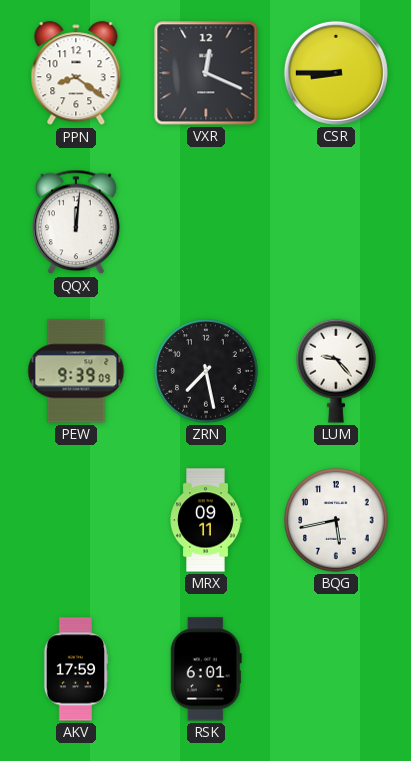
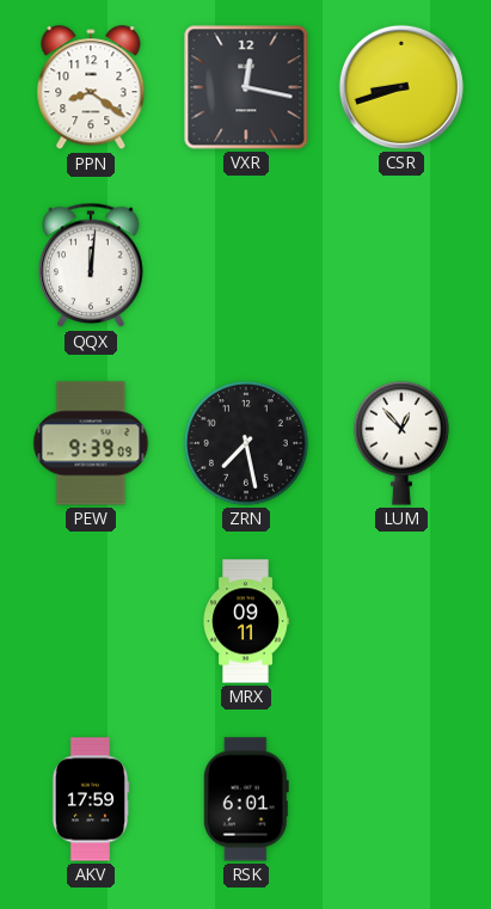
VXR: 12:19 -> 12:17 (246, 87)
CSR: 8:45 -> 8:42 (401, 87)
LUM: 9:23 -> 12:53 (403, 443)
BQG: 5:43 -> none (336, 520)
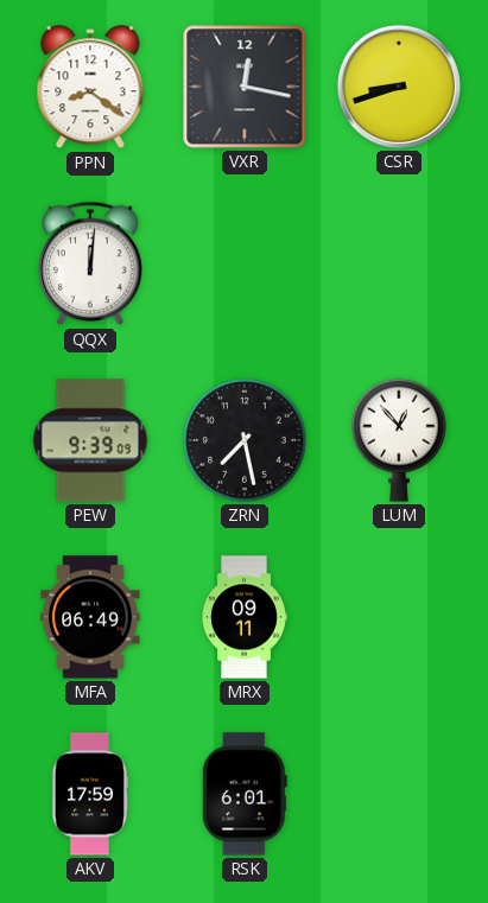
MFA: none -> 06:49 (90, 617)
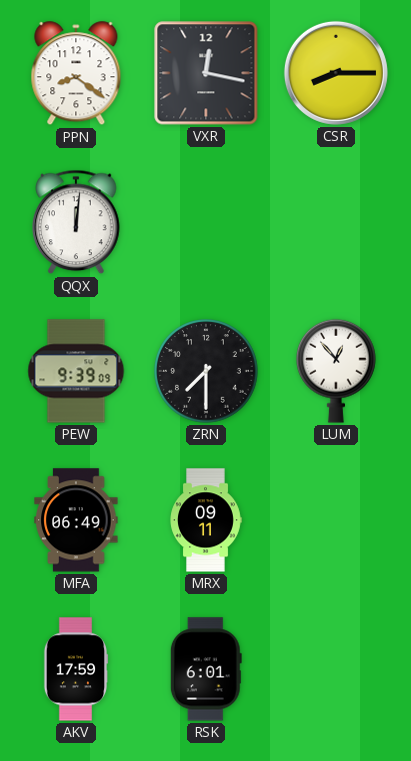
CSR: 8:42 -> 8:15 (336, 73)
ZRN: 7:28 -> 7:30 (206, 371)
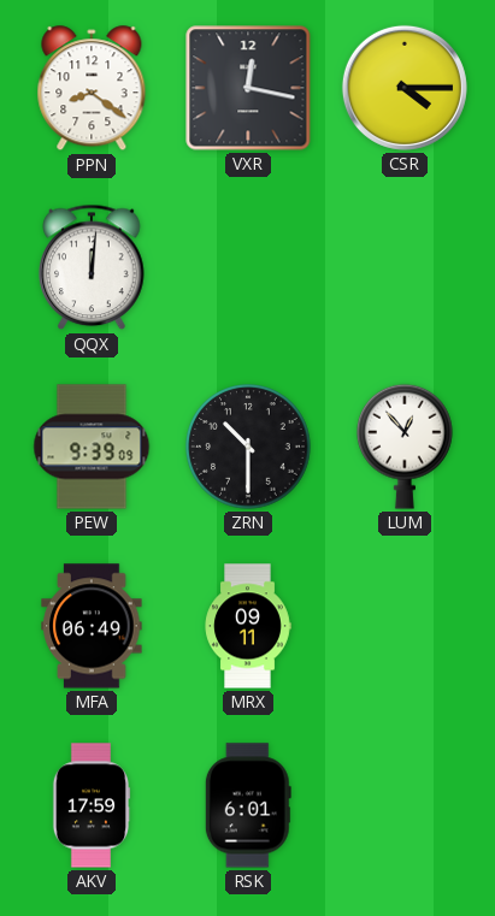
CSR: 8:15 -> 4:15 (405, 88)
ZRN: 7:30 -> 10:30 (248, 447)
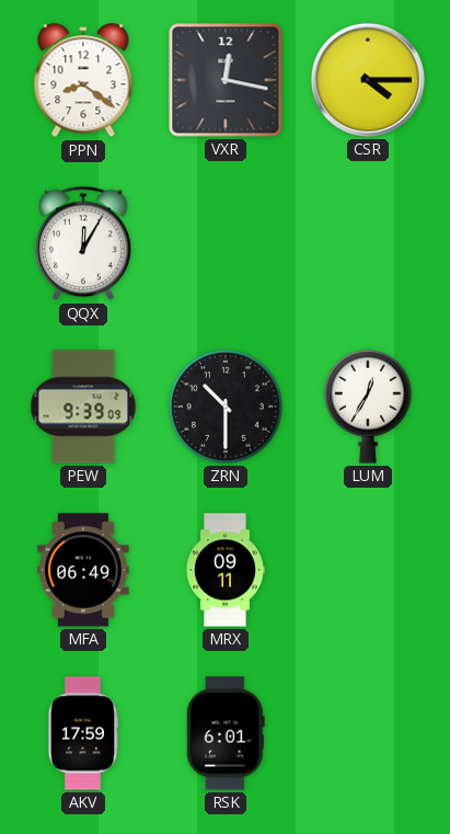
QQX: 12:01 -> 12:05 (83, 243)
LUM: 12:53 -> 12:35 (369, 407)
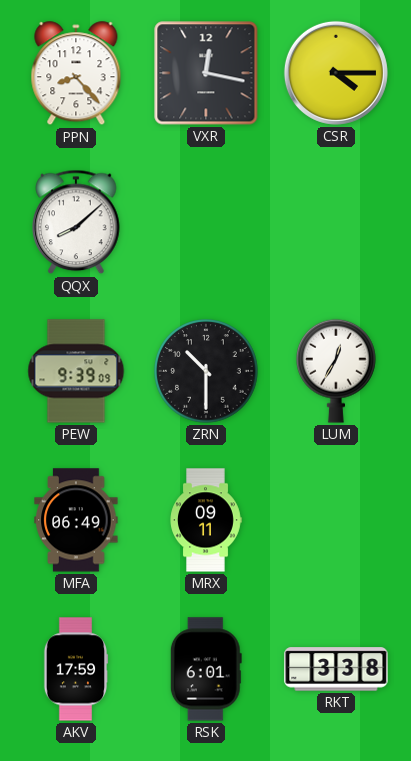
PPN: 8:21 -> 8:23 (76, 74)
QQX: 12:05 -> 8:08 (76, 222)
RKT: none -> 3:38 (336, 669)
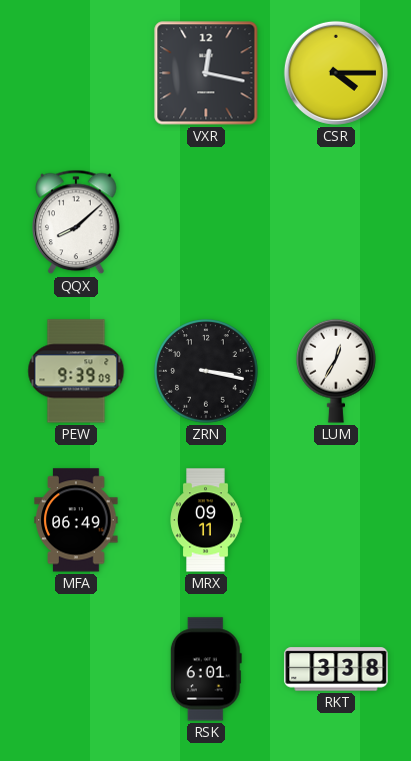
PPN: 8:23 -> none (76, 74)
ZRN: 10:30 -> 3:17 (206, 371)
AKV: 17:59 -> none (76, 669)
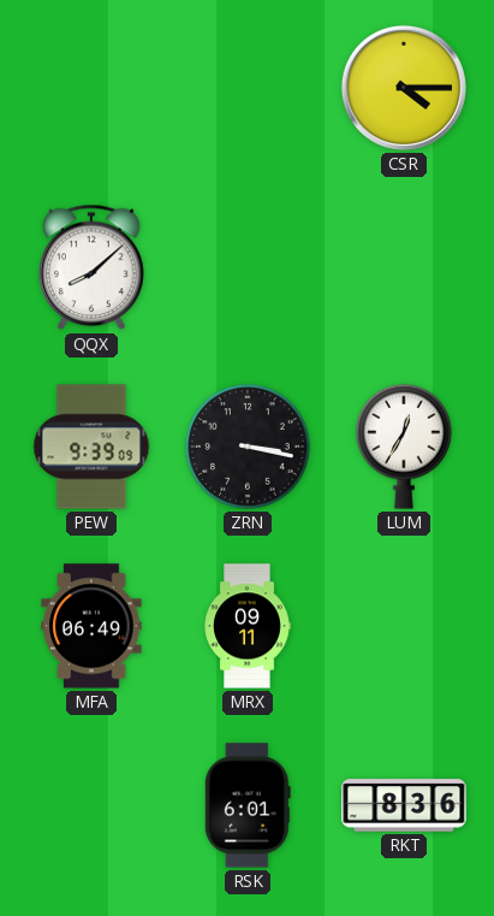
VXR: 12:17 -> none (206, 73)
RKT: 3:38 -> 8:36 (404, 805)
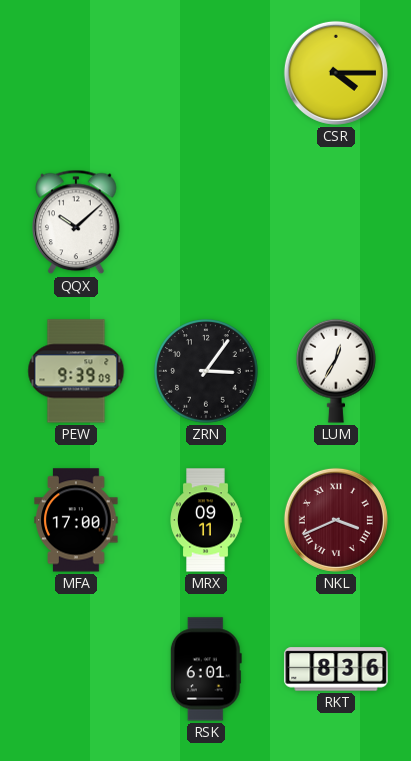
QQX: 8:08 -> 10:08 (76, 222)
ZRN: 3:17 -> 3:06 (206, 371)
MFA: 06:49 -> 17:00 (76, 520)
NKL: none -> 3:41 (336, 520)
